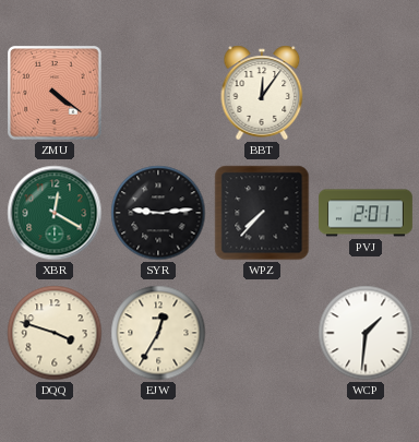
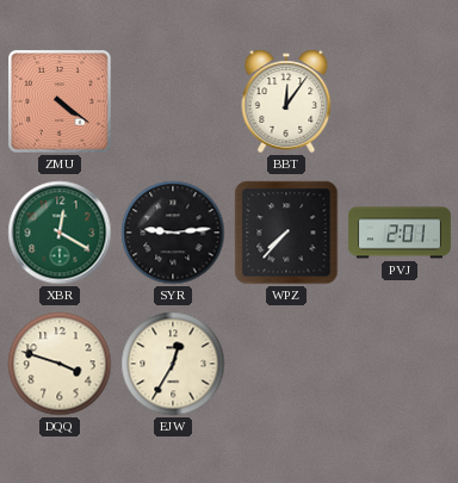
WCP: 1:31 -> none (366, 333)
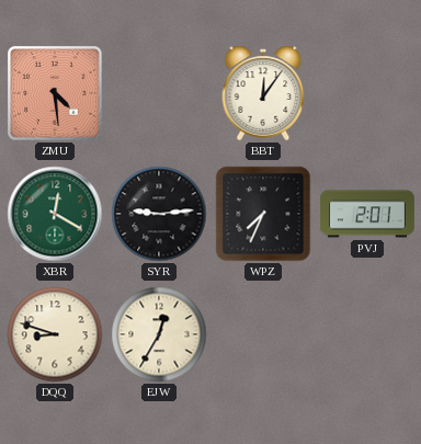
ZMU: 4:21 -> 4:29 (55, 93)
WPZ: 7:37 -> 7:34 (263, 214)
DQQ: 3:48 -> 8:48 (55, 334)
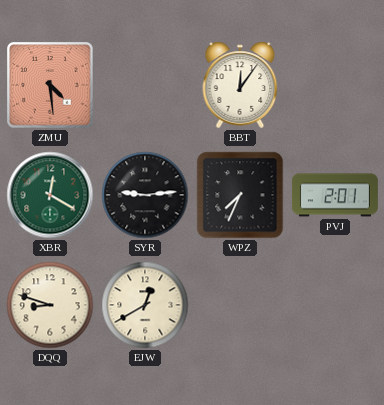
EJW: 12:35 -> 12:40 (145, 305)
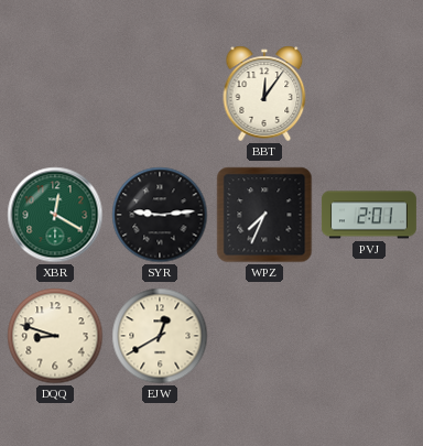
ZMU: 4:29 -> none (50, 85)
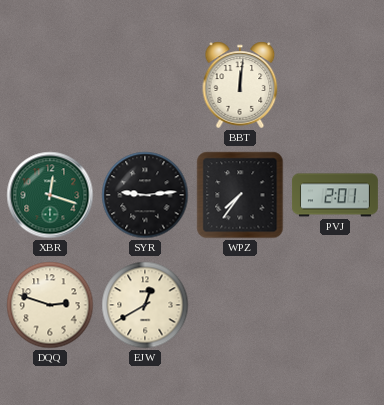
BBT: 12:06 -> 12:01 (240, 85)
XBR: 12:20 -> 12:18 (50, 195)
WPZ: 7:34 -> 7:36 (240, 195)
DQQ: 8:48 -> 2:48 (50, 305)
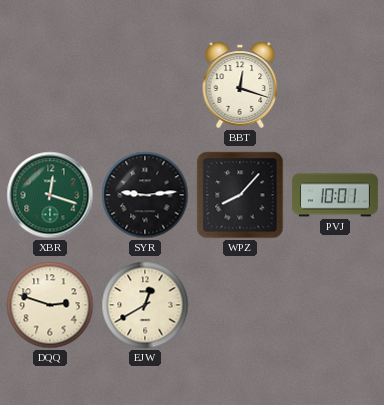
BBT: 12:01 -> 12:18 (240, 85)
WPZ: 7:36 -> 8:07 (240, 195)
PVJ: 2:01 -> 10:01 (335, 195)
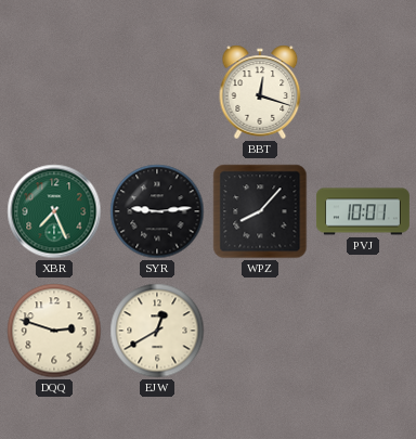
XBR: 12:18 -> 7:26 (54, 211)
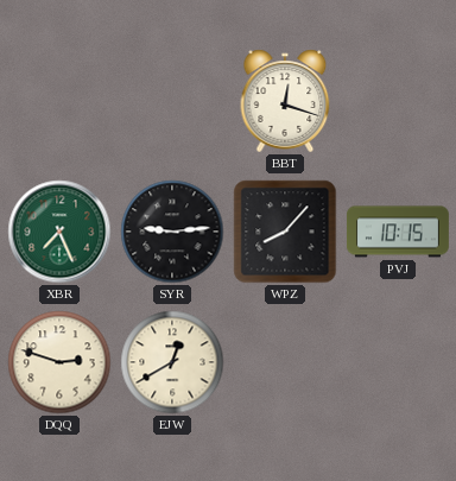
PVJ: 10:01 -> 10:15 (398, 232)
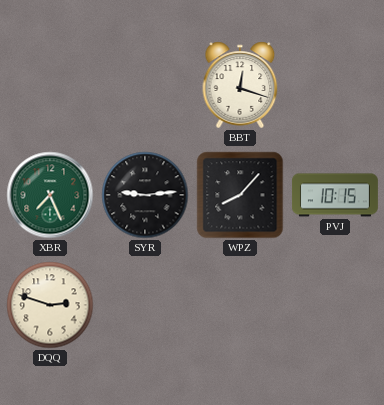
EJW: 12:40 -> none (172, 362)
